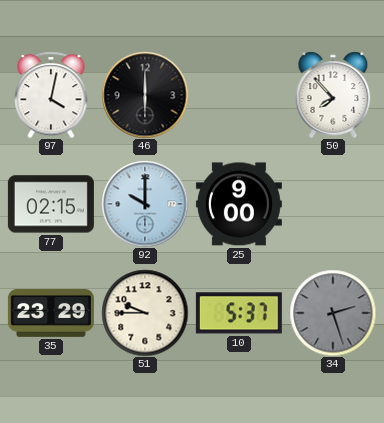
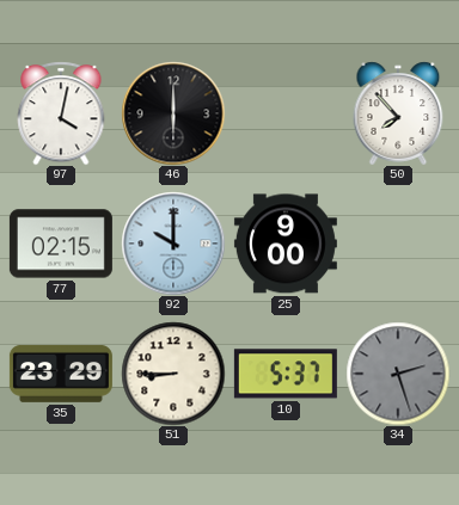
51: 9:45 -> 8:45 (173, 374)
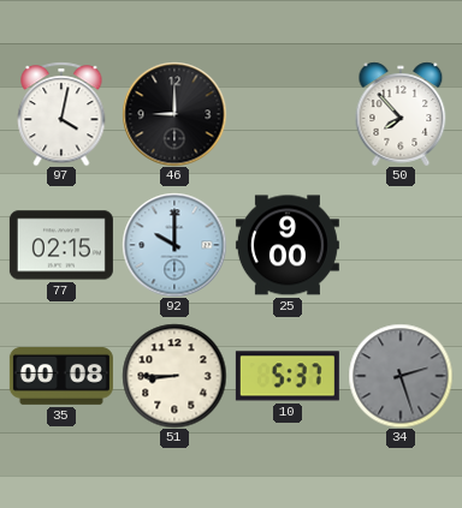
46: 6:00 -> 9:00 (174, 114)
35: 23:29 -> 00:08 (61, 376)
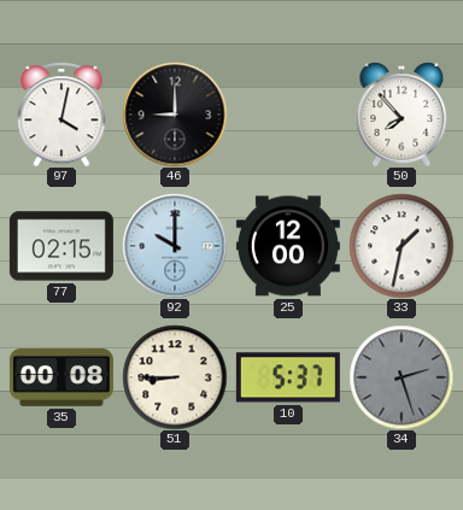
25: 9:00 -> 12:00 (288, 246)
33: none -> 1:32 (402, 246)
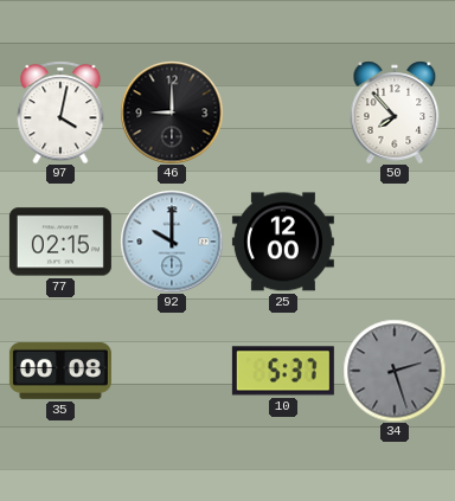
33: 1:32 -> none (402, 246)
51: 8:45 -> none (175, 377)
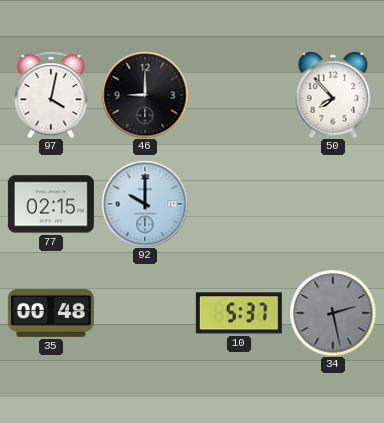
25: 12:00 -> none (283, 242)
35: 00:08 -> 00:48 (51, 313)
34: 2:27 -> 2:28 (333, 313)
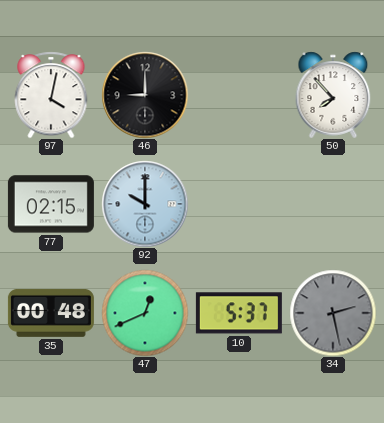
47: none -> 12:41 (145, 313)
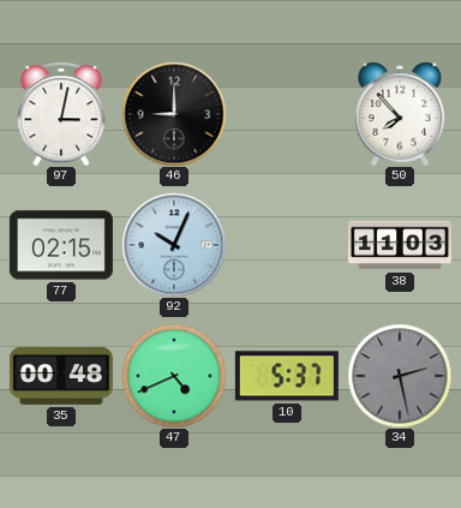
97: 4:02 -> 3:02 (61, 114)
92: 10:00 -> 10:04 (174, 245)
38: none -> 11:03 (400, 245)
47: 12:41 -> 4:41 (174, 376)
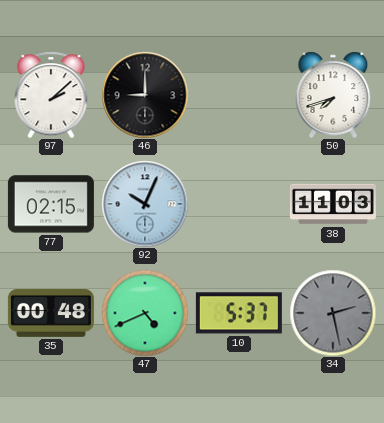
97: 3:02 -> 2:08 (51, 95)
50: 7:53 -> 7:42 (333, 95)
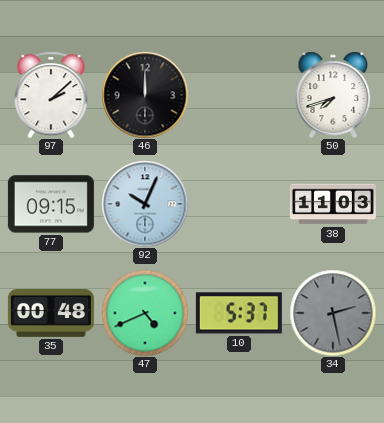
46: 9:00 -> 12:00 (145, 95)
77: 02:15 -> 09:15 (51, 204)
